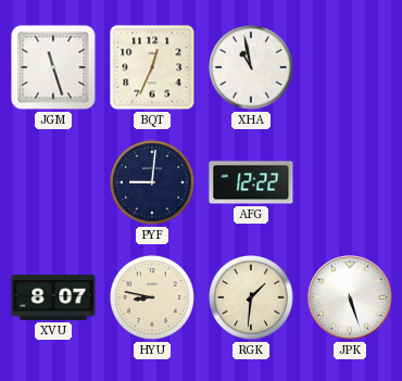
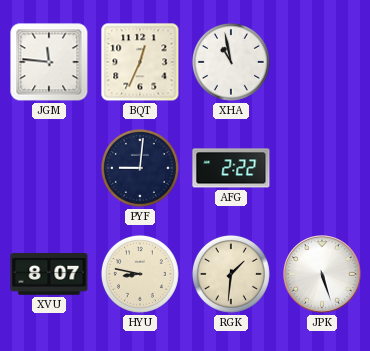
JGM: 11:27 -> 11:46 (49, 62)
AFG: 12:22 -> 2:22 (231, 168)
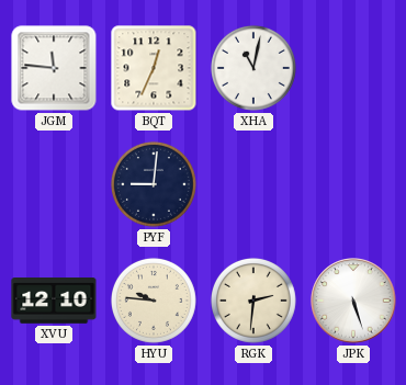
XHA: 10:58 -> 11:02 (253, 68)
AFG: 2:22 -> none (231, 168)
XVU: 8:07 -> 12:10 (54, 302)
HYU: 8:47 -> 9:46 (154, 301)
RGK: 1:31 -> 2:31 (253, 301)
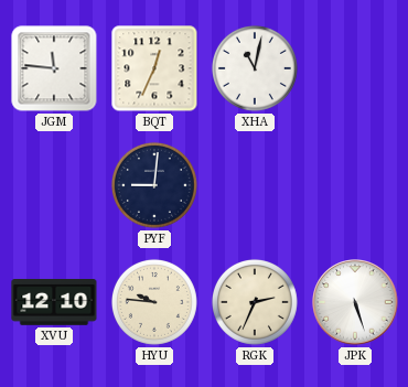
RGK: 2:31 -> 2:34 (255, 302)
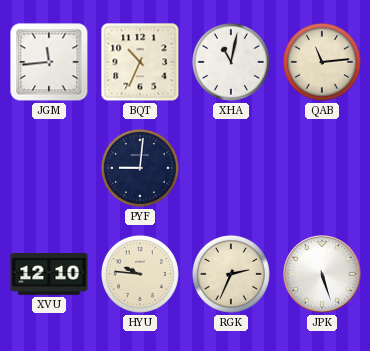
JGM: 11:46 -> 11:44 (49, 62)
BQT: 12:34 -> 10:34 (140, 62)
QAB: none -> 11:14 (322, 62)
